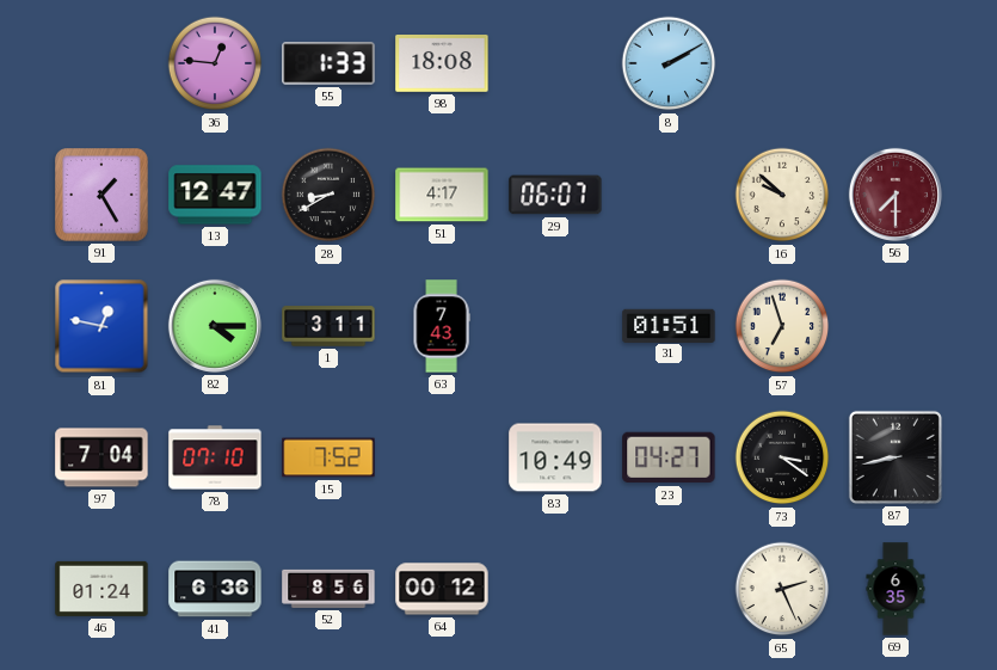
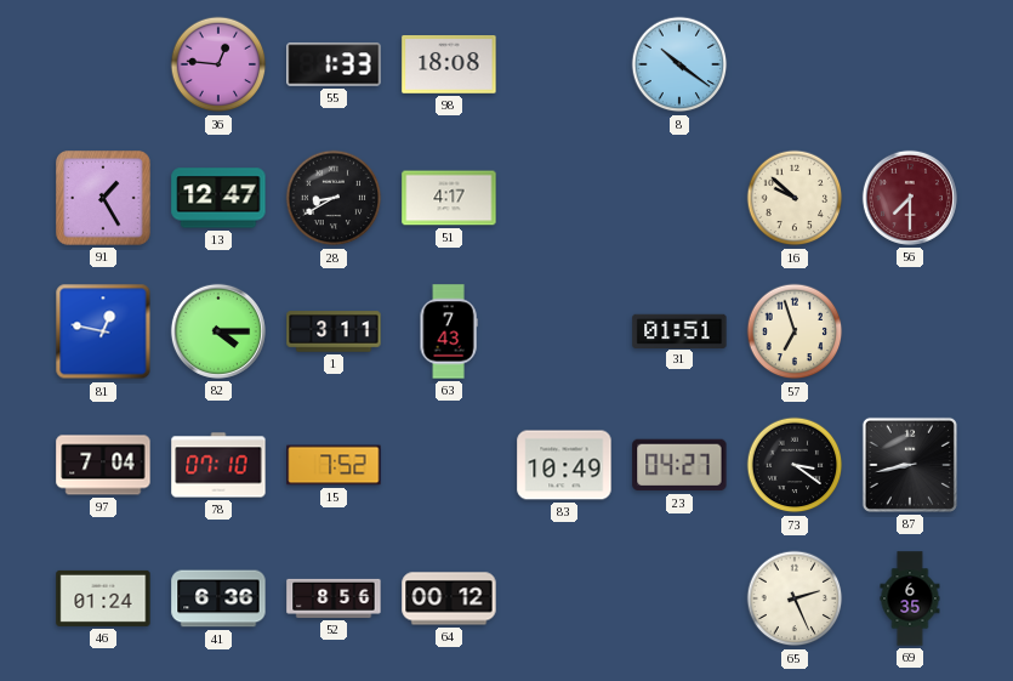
8: 2:10 -> 10:21 (679, 64)
29: 06:07 -> none (555, 195)
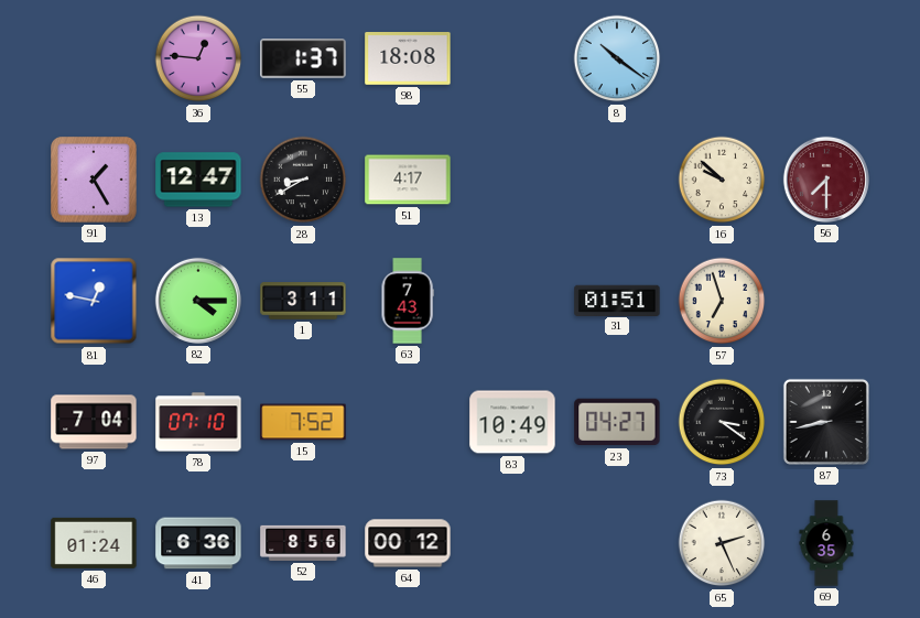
55: 1:33 -> 1:37 (303, 58)
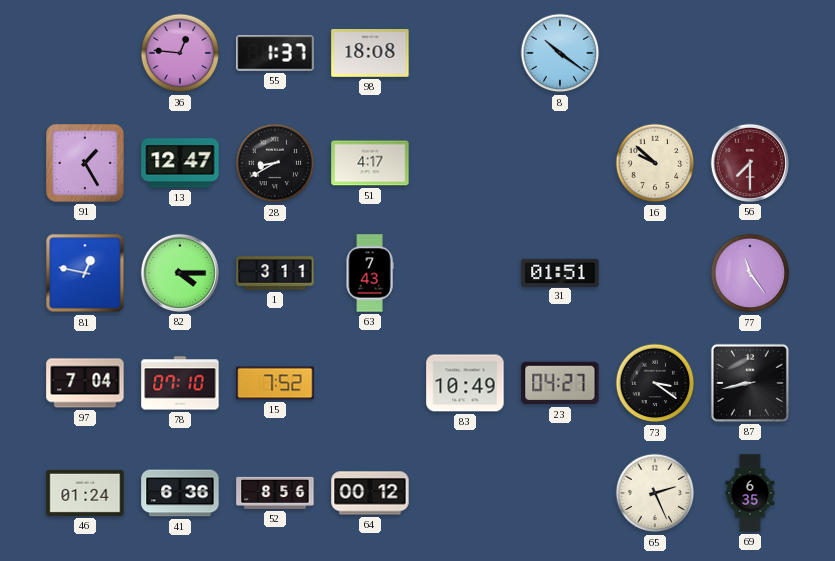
57: 6:57 -> none (722, 301)
77: none -> 11:24 (750, 273)
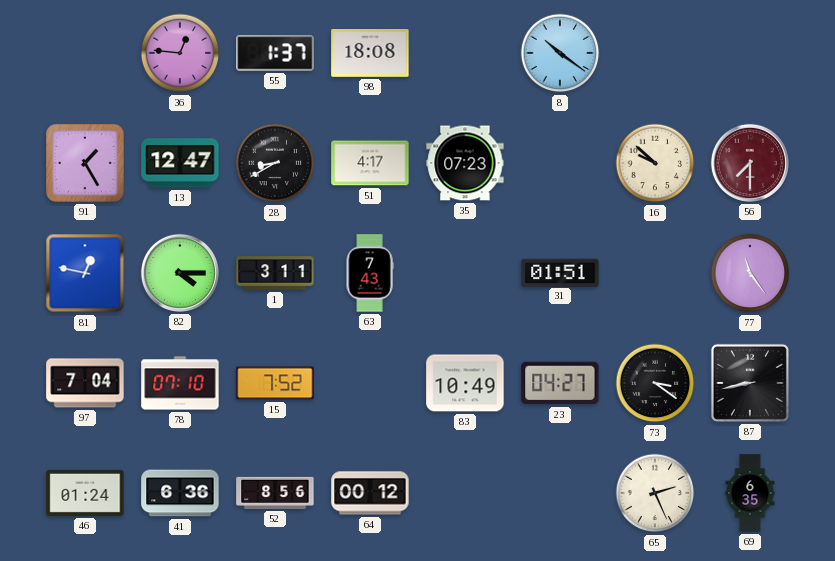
35: none -> 07:23 (465, 163)
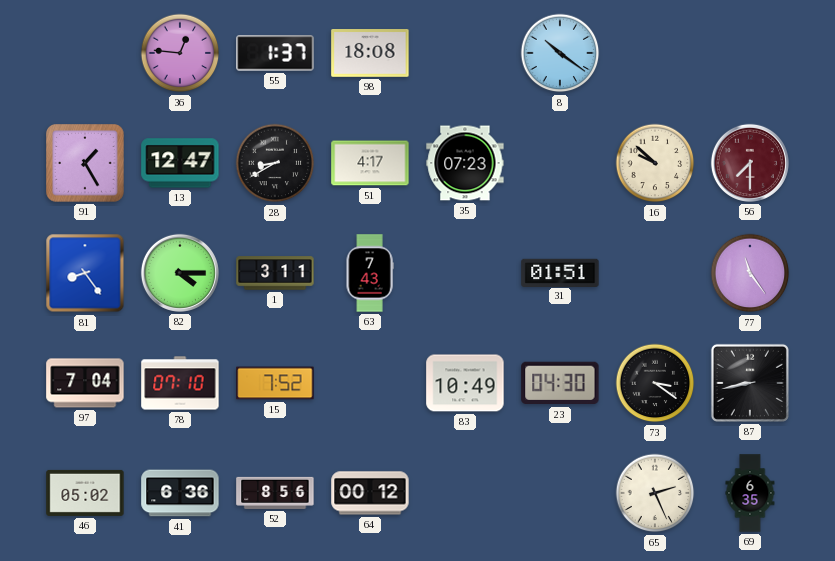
81: 12:47 -> 8:24 (85, 273)
23: 04:27 -> 04:30 (560, 383)
46: 01:24 -> 05:02 (85, 493)
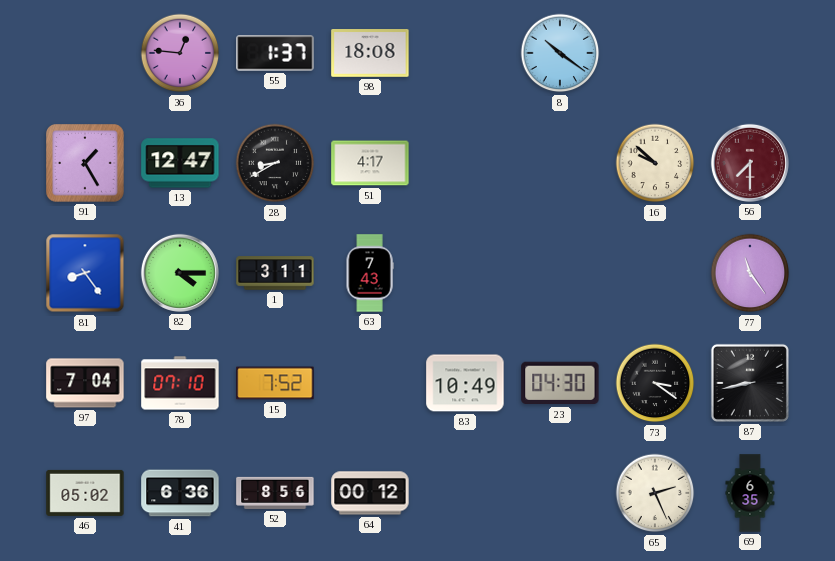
35: 07:23 -> none (465, 163)
31: 01:51 -> none (560, 272)
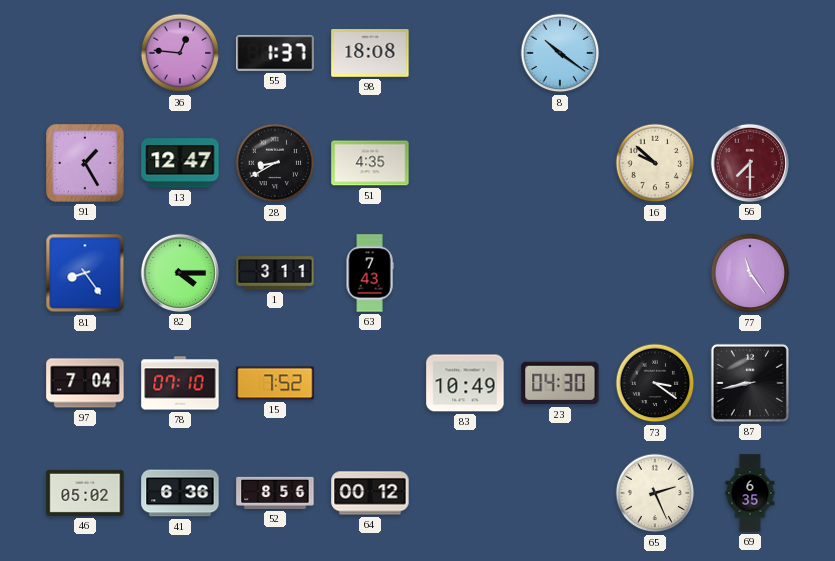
51: 4:17 -> 4:35 (370, 163)
